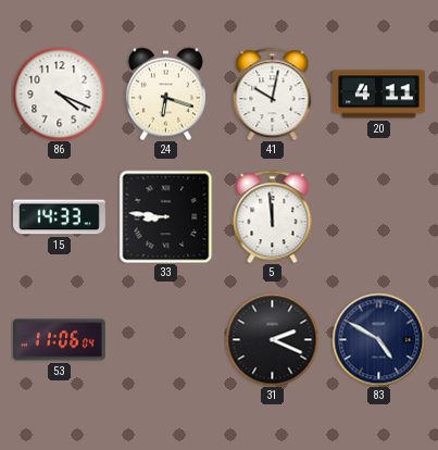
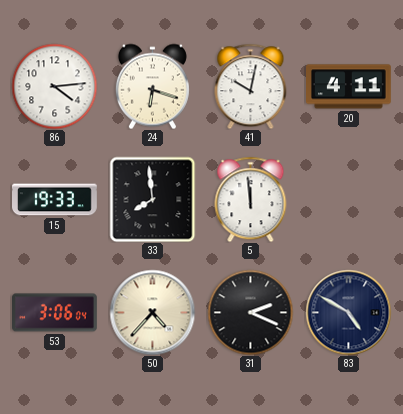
86: 4:19 -> 4:14 (54, 86)
15: 14:33 -> 19:33 (55, 200)
33: 8:46 -> 7:59 (152, 199)
53: 11:06 -> 3:06 (55, 313)
50: none -> 4:37 (152, 312)
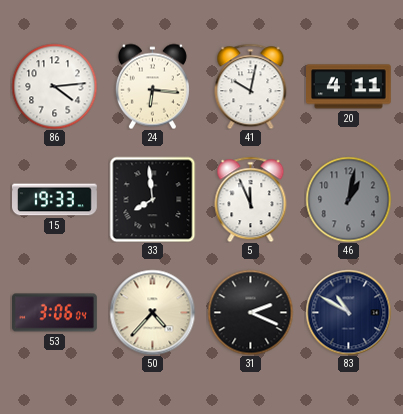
24: 6:18 -> 6:16 (152, 86)
5: 11:59 -> 11:56 (251, 199)
46: none -> 1:02 (348, 199)
83: 4:50 -> 10:50 (348, 312)
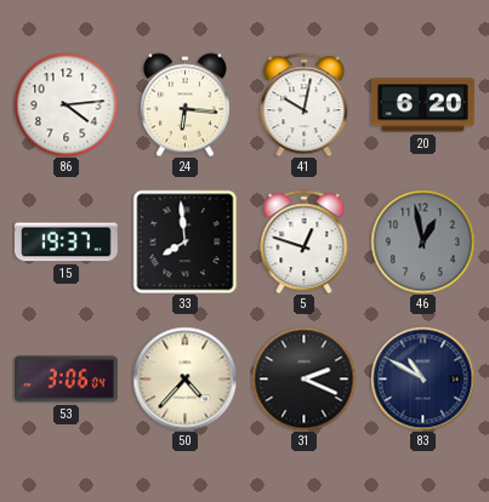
20: 4:11 -> 6:20 (423, 105)
15: 19:33 -> 19:37 (67, 243)
5: 11:56 -> 12:48 (305, 241)
46: 1:02 -> 12:58 (422, 241)
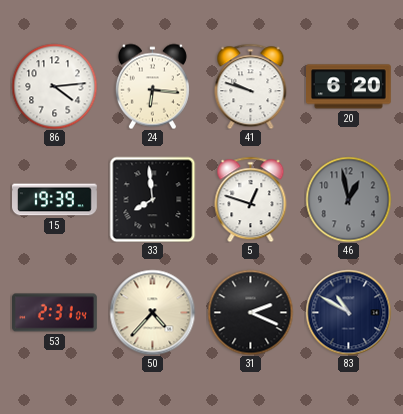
41: 10:02 -> 9:48 (251, 86)
15: 19:37 -> 19:39 (55, 200)
53: 3:06 -> 2:31 (55, 313)
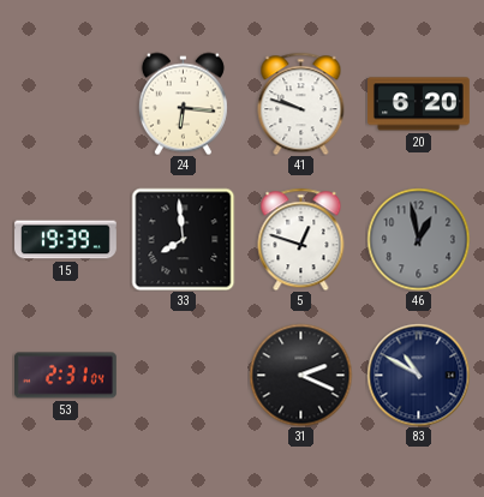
86: 4:14 -> none (54, 86)
50: 4:37 -> none (152, 312)
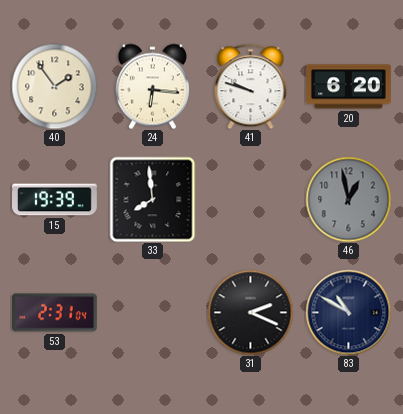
40: none -> 1:54 (54, 86)
5: 12:48 -> none (301, 239)
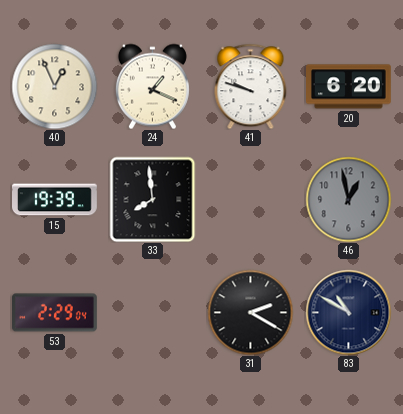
40: 1:54 -> 12:56 (54, 86)
24: 6:16 -> 1:19 (152, 86)
53: 2:31 -> 2:29 (55, 313)
31: 2:19 -> 2:20 (250, 312)
